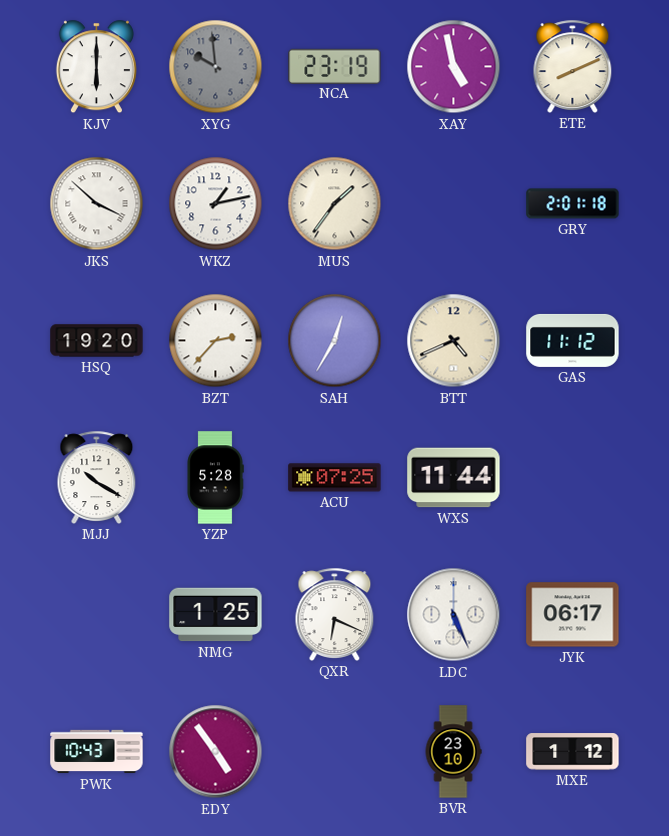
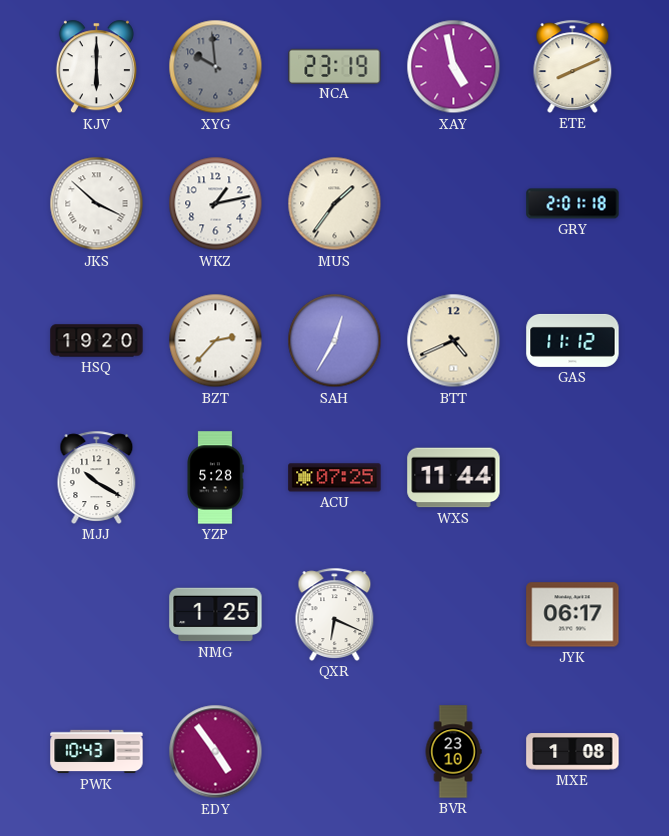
LDC: 5:26 -> none (454, 615)
MXE: 1:12 -> 1:08 (573, 752)
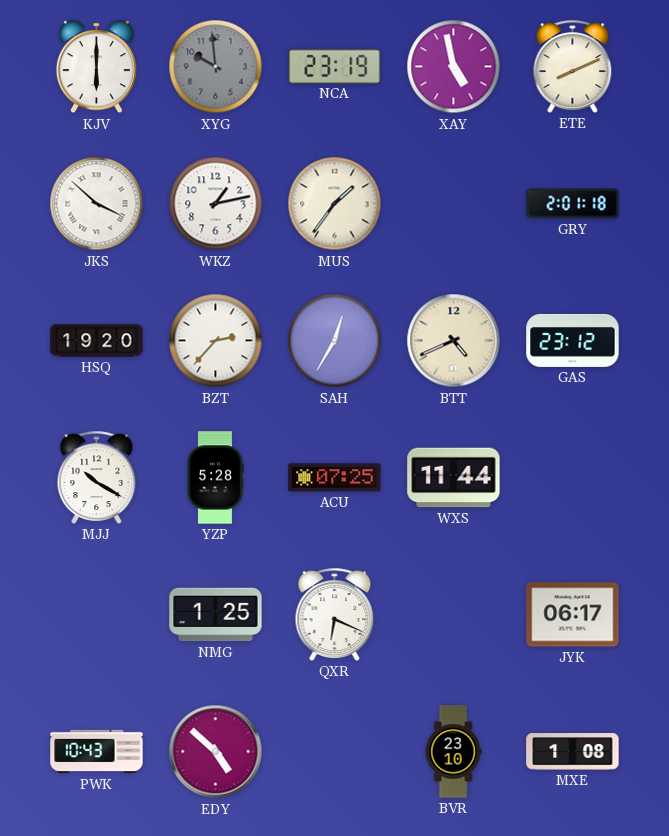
GAS: 11:12 -> 23:12 (573, 340)
EDY: 4:54 -> 4:52 (216, 752)
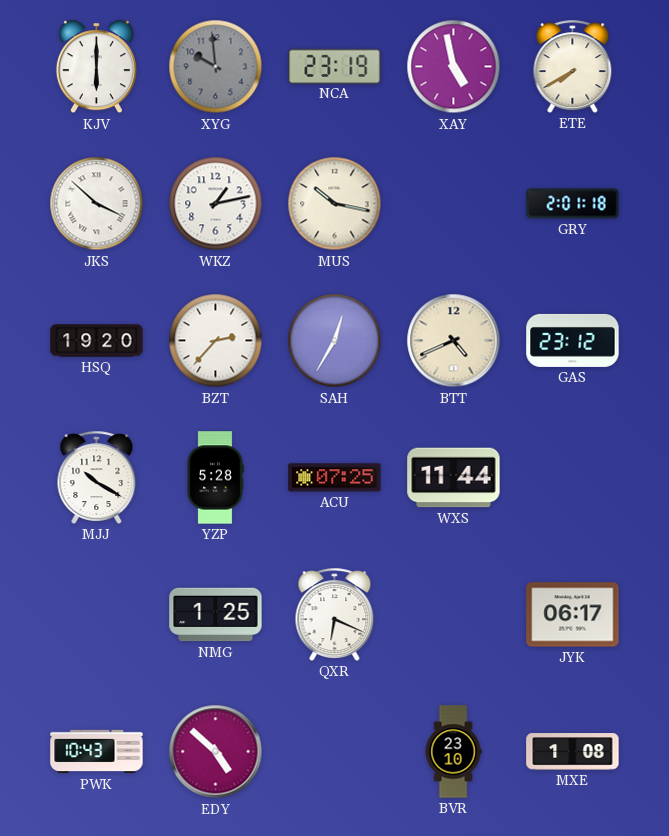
ETE: 8:11 -> 7:40 (573, 66)
MUS: 1:36 -> 10:17 (335, 204)
